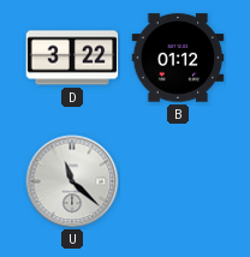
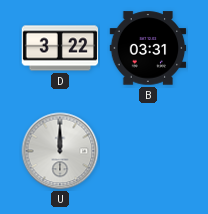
B: 01:12 -> 03:31 (148, 48)
U: 11:22 -> 12:00 (60, 151)
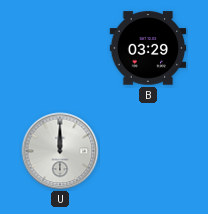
D: 3:22 -> none (60, 48)
B: 03:31 -> 03:29 (148, 48)
